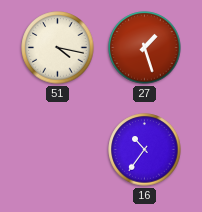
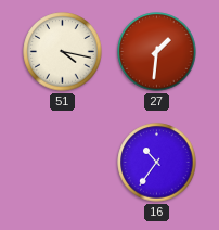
27: 1:27 -> 1:31 (157, 52)
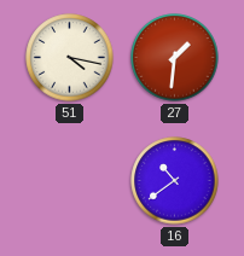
16: 10:36 -> 10:39 (175, 181)
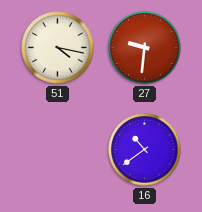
27: 1:31 -> 9:31 (145, 48)
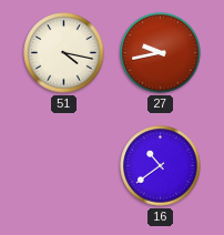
27: 9:31 -> 9:43 (161, 53)
